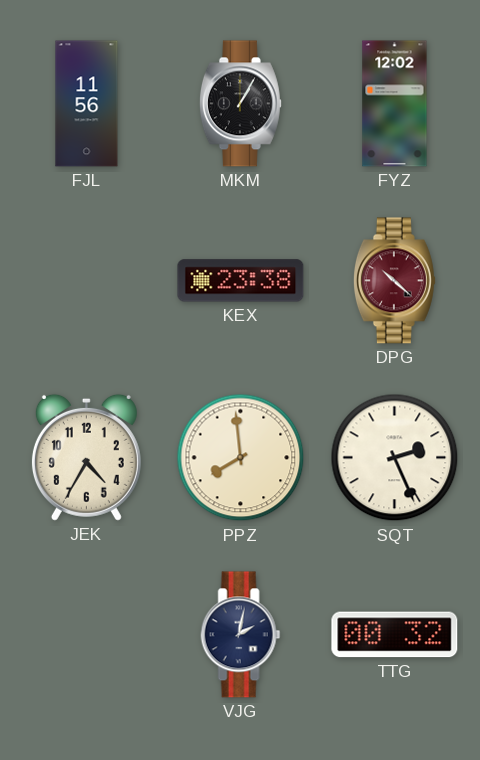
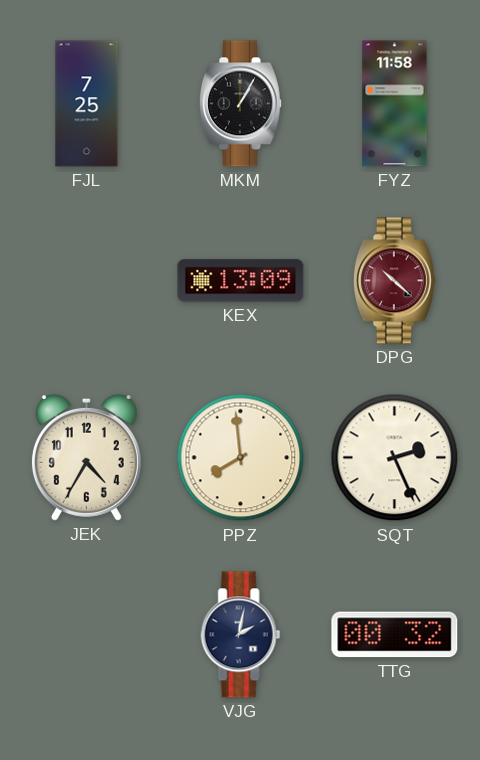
FJL: 11:56 -> 7:25 (87, 104)
FYZ: 12:02 -> 11:58 (395, 104)
KEX: 23:38 -> 13:09 (241, 281)
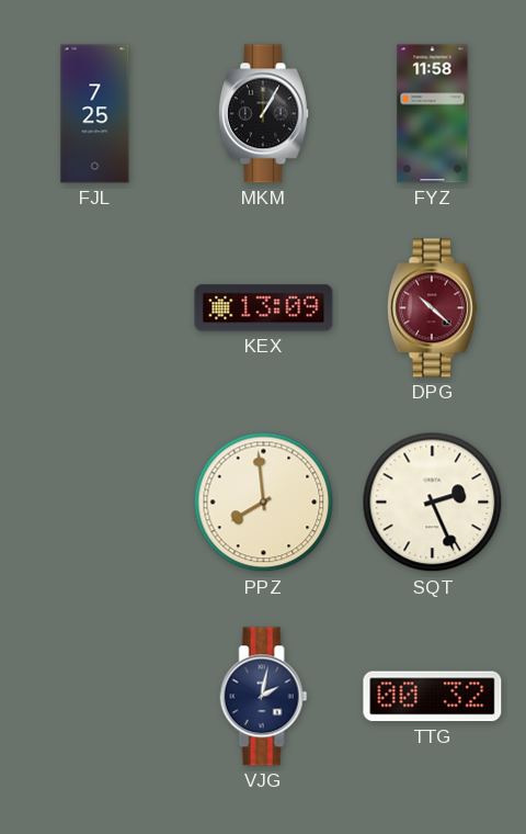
JEK: 4:35 -> none (86, 457)
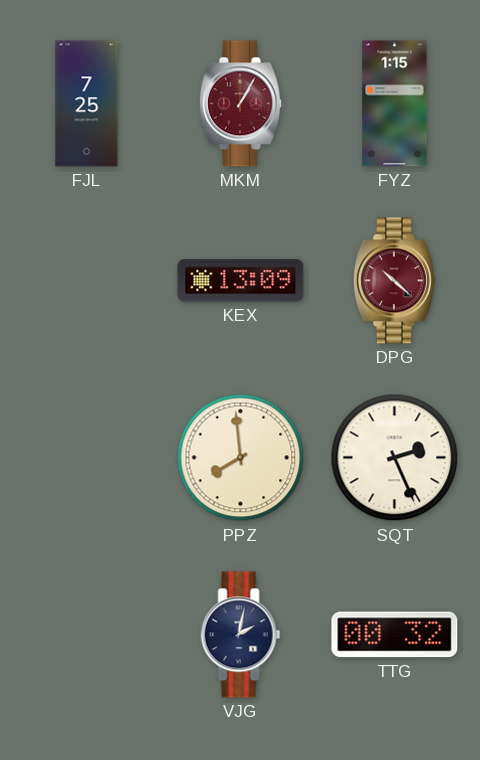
MKM dial: black -> burgundy (240, 104)
FYZ: 11:58 -> 1:15 (395, 104)
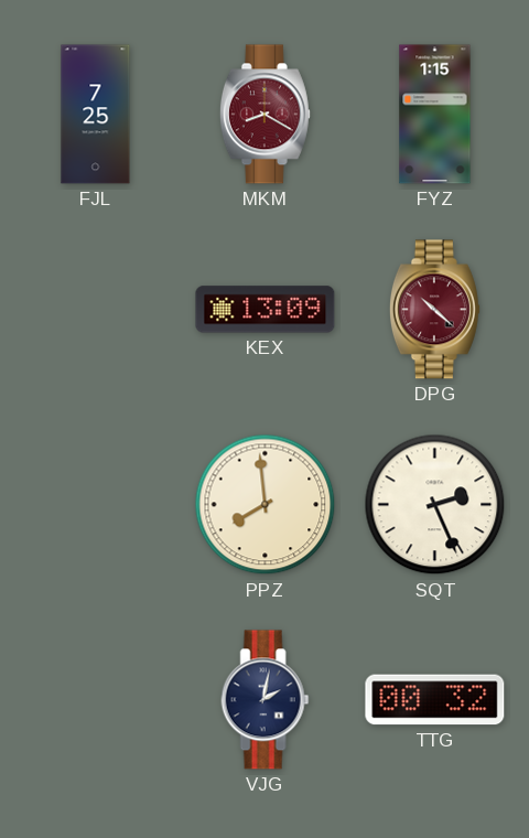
MKM: 1:05 -> 8:20 (264, 115)
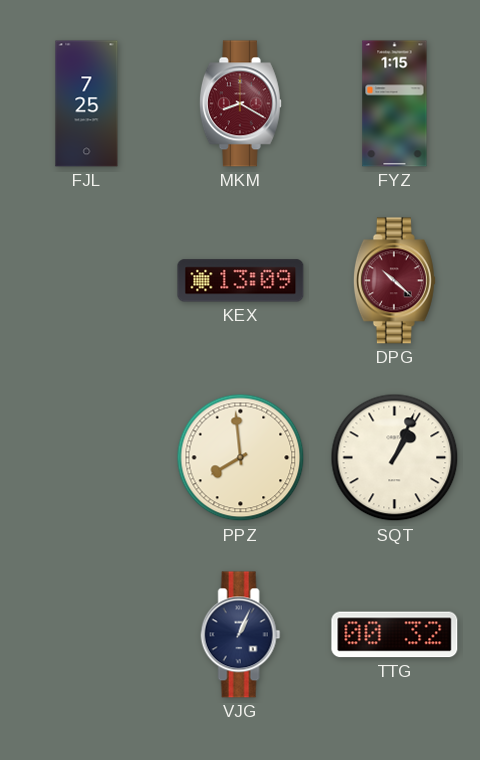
SQT: 2:26 -> 1:04 (395, 458)
VJG: 2:02 -> 1:04 (241, 635)
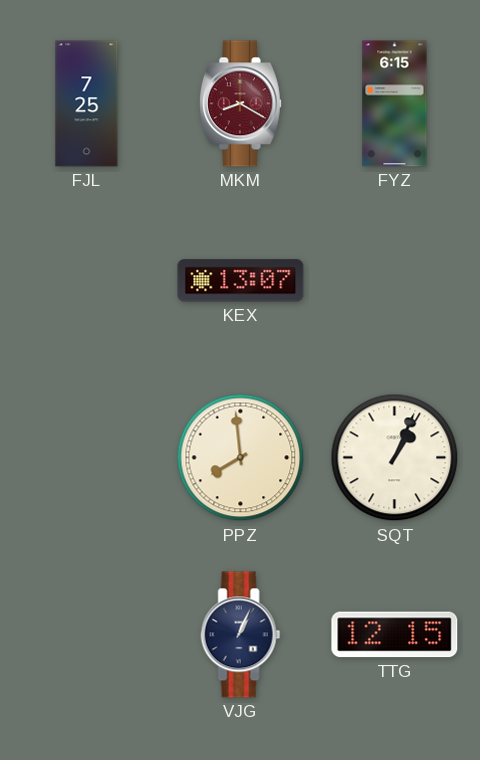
FYZ: 1:15 -> 6:15 (395, 104)
KEX: 13:09 -> 13:07 (241, 281)
DPG: 10:22 -> none (394, 281)
TTG: 00:32 -> 12:15 (395, 635)
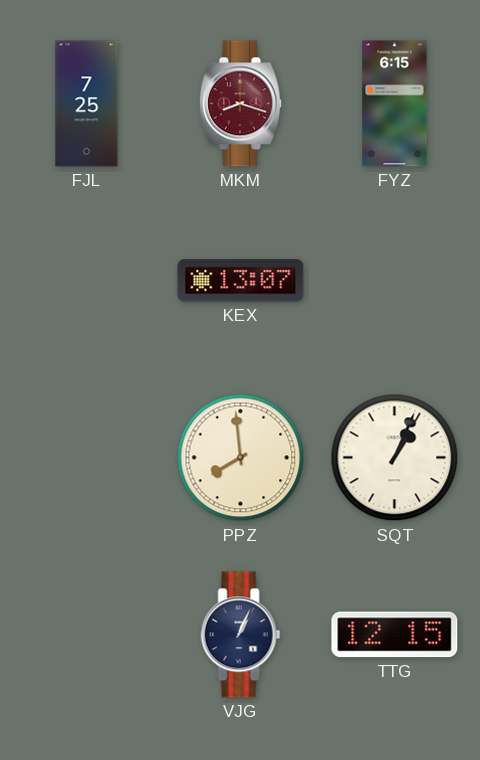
MKM: 8:20 -> 8:18 (240, 104)
